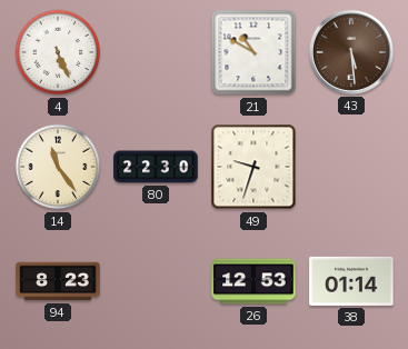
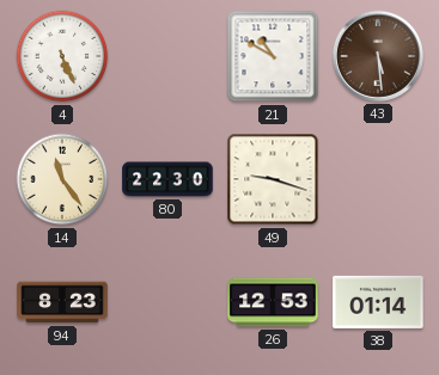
49: 9:33 -> 9:18 (273, 179)
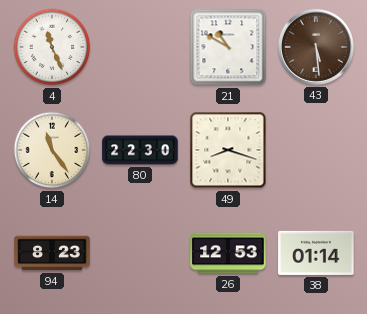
4: 5:26 -> 11:26 (52, 47)
49: 9:18 -> 8:18 (228, 150)
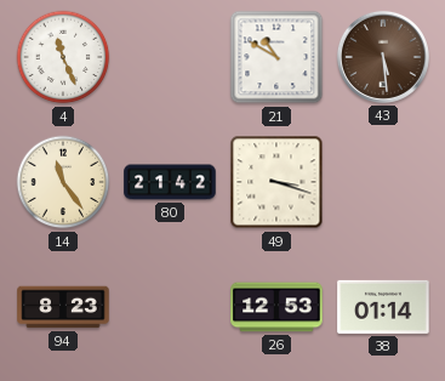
80: 22:30 -> 21:42 (170, 182)
49: 8:18 -> 3:18 (276, 182)
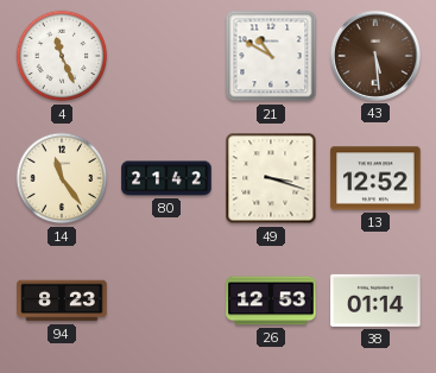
13: none -> 12:52 (375, 178)
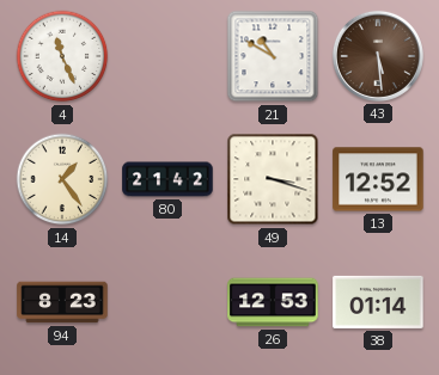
14: 11:24 -> 1:24 (62, 179)
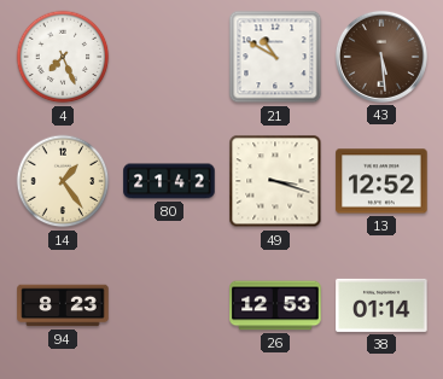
4: 11:26 -> 7:26 (63, 57)
